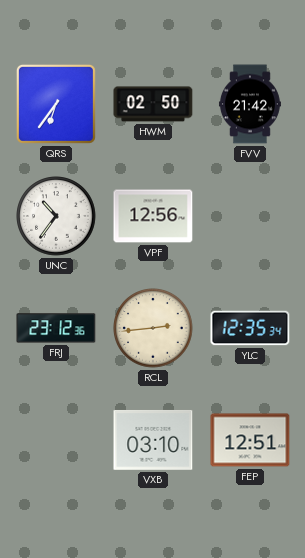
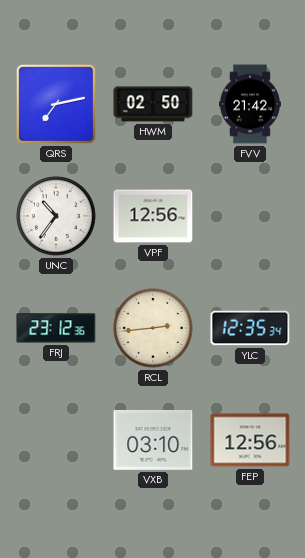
QRS: 6:36 -> 7:13 (56, 104)
FEP: 12:51 -> 12:56 (250, 440)
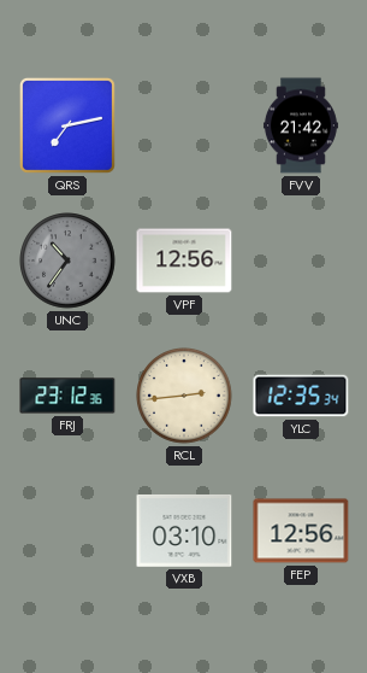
HWM: 02:50 -> none (153, 104)
UNC dial: white -> grey (67, 261)
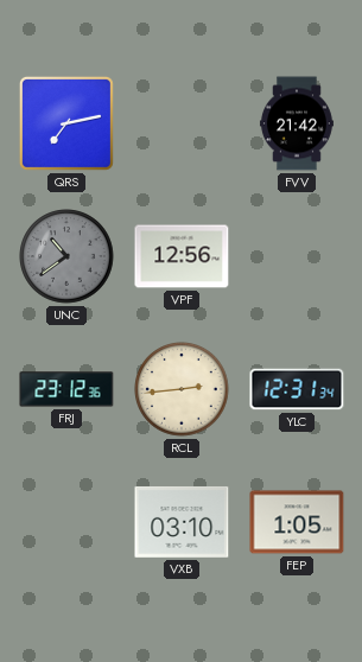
UNC: 10:36 -> 10:39 (66, 256)
YLC: 12:35 -> 12:31 (297, 389)
FEP: 12:56 -> 1:05 (297, 522)
